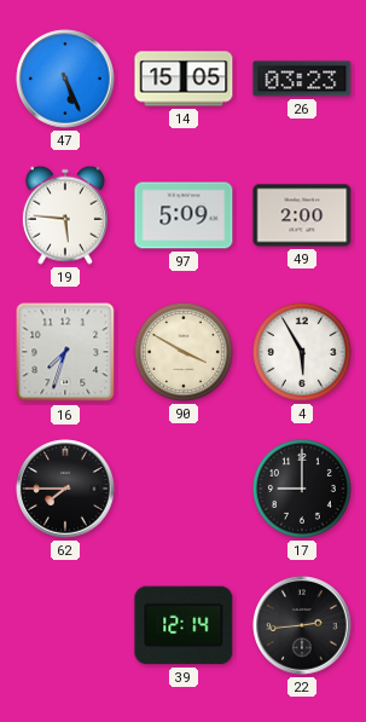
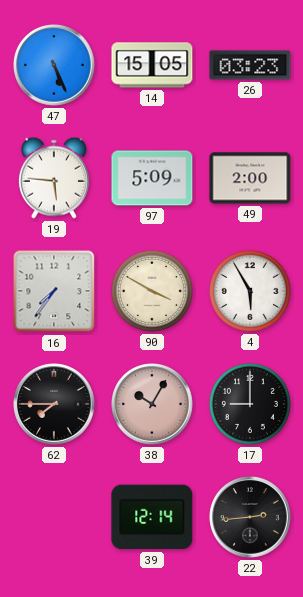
16: 7:33 -> 7:36 (54, 291)
38: none -> 10:05 (152, 404)
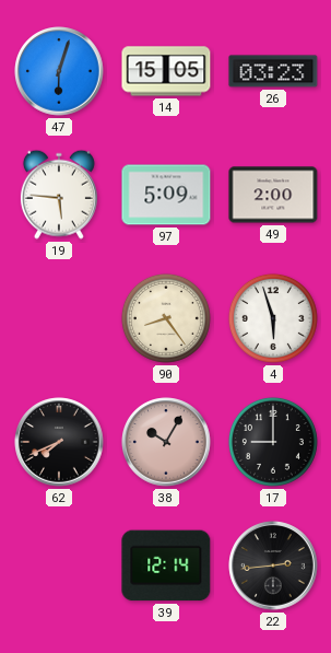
47: 5:26 -> 6:03 (59, 71)
16: 7:36 -> none (54, 291)
90: 3:50 -> 8:24 (166, 318)
4: 5:55 -> 5:57 (273, 318)
62: 7:45 -> 7:41 (59, 442)
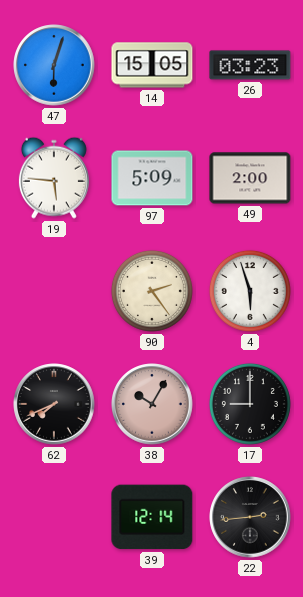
90: 8:24 -> 2:24 (152, 291)
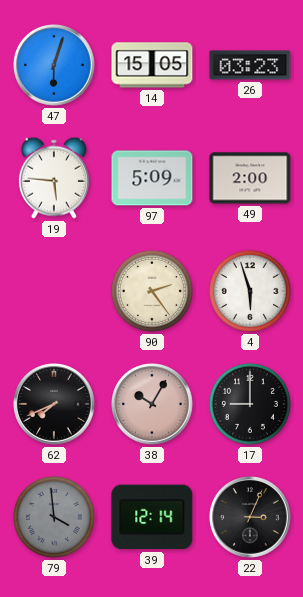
79: none -> 3:59 (54, 517)
22: 2:44 -> 3:04 (250, 517)
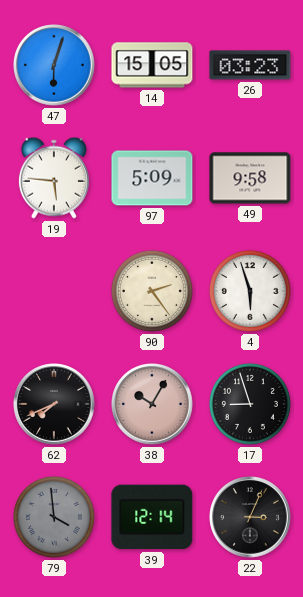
49: 2:00 -> 9:58 (250, 178)
17: 9:00 -> 8:57 (250, 404)
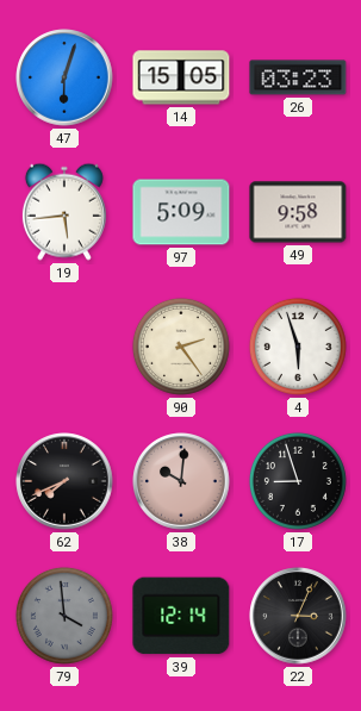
19: 5:46 -> 5:44 (64, 212)
38: 10:05 -> 10:01 (181, 481)
